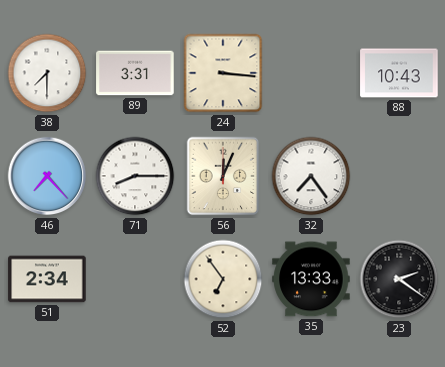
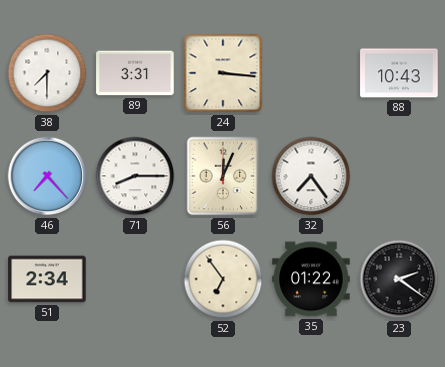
35: 13:33 -> 01:22 (311, 279)
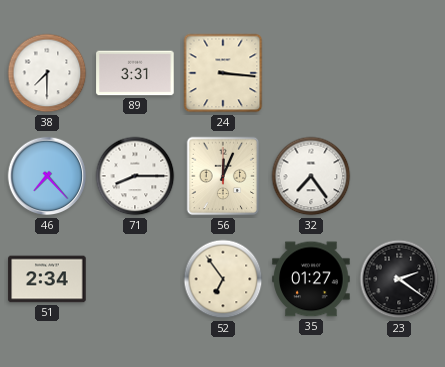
88: 10:43 -> none (399, 73)
35: 01:22 -> 01:27 (311, 279)
